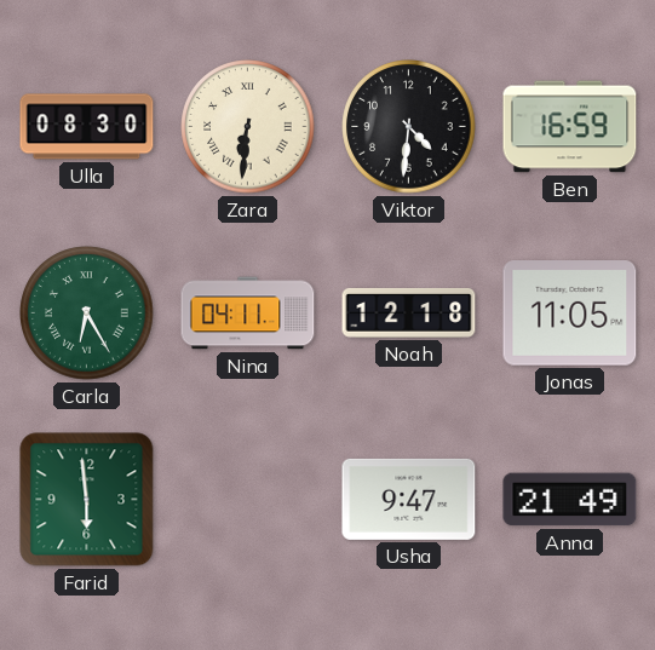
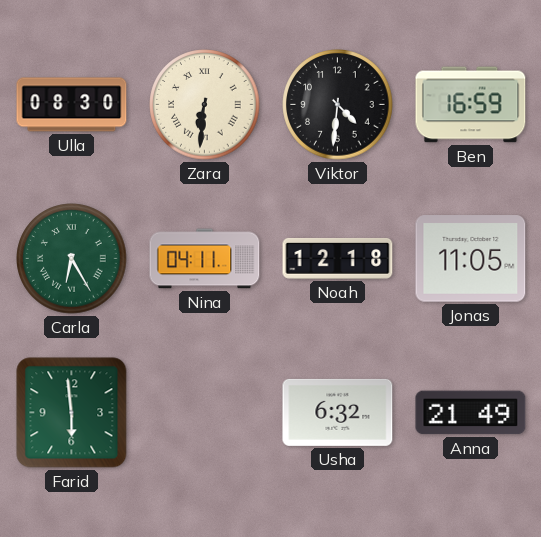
Usha: 9:47 -> 6:32 (338, 412)
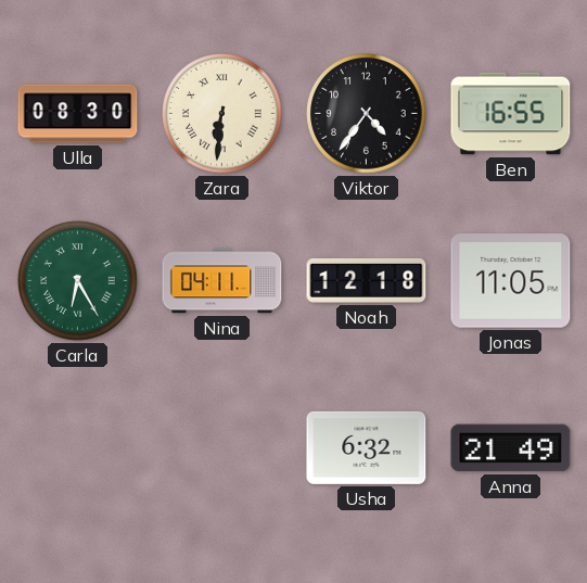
Viktor: 4:31 -> 4:36 (367, 114)
Ben: 16:59 -> 16:55 (511, 114)
Farid: 5:59 -> none (72, 413)
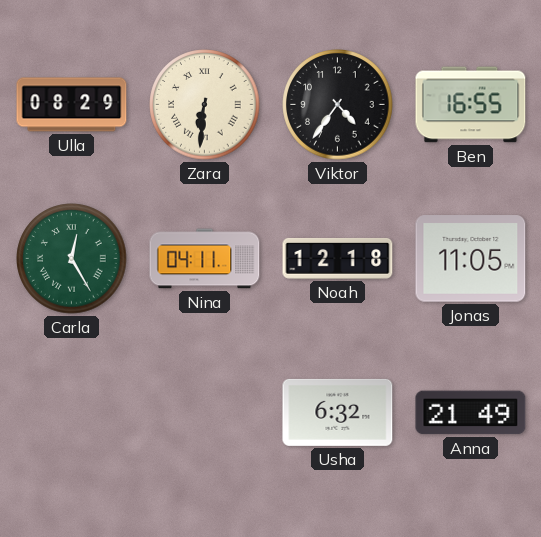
Ulla: 08:30 -> 08:29 (72, 105)
Carla: 6:25 -> 12:25 (72, 259)
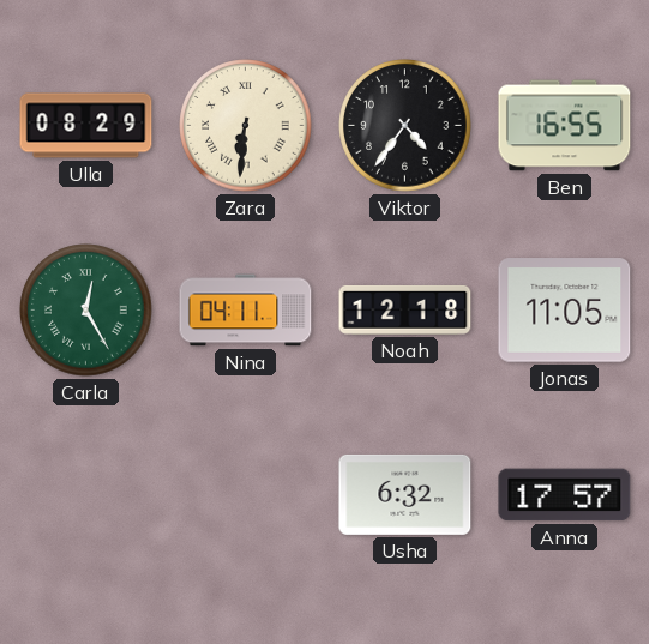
Anna: 21:49 -> 17:57 (565, 495)
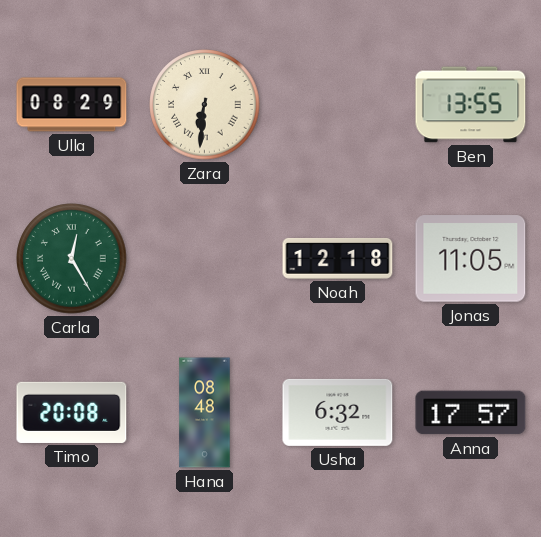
Viktor: 4:36 -> none (405, 126)
Ben: 16:55 -> 13:55 (471, 105)
Nina: 04:11 -> none (246, 311)
Timo: none -> 20:08 (72, 412)
Hana: none -> 08:48 (205, 413)
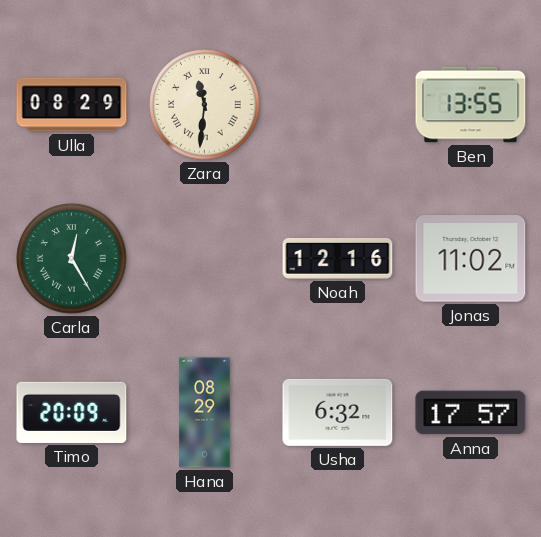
Zara: 6:31 -> 11:31 (205, 105)
Noah: 12:18 -> 12:16 (338, 259)
Jonas: 11:05 -> 11:02 (471, 259)
Timo: 20:08 -> 20:09 (72, 412)
Hana: 08:48 -> 08:29 (205, 413)
